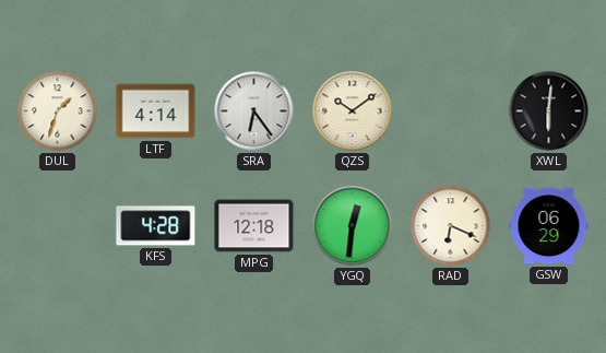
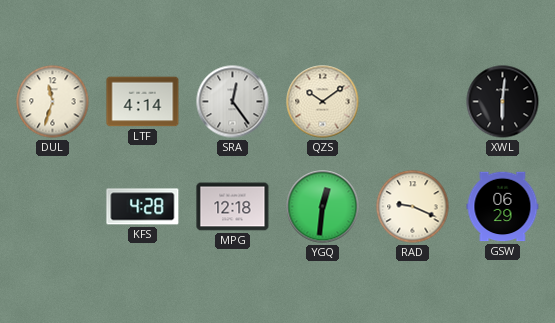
DUL: 1:33 -> 11:33 (53, 102)
SRA: 6:24 -> 12:24 (233, 102)
RAD: 6:19 -> 9:19 (413, 207)
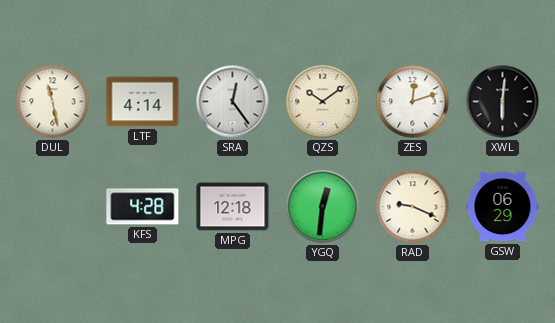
DUL: 11:33 -> 11:28 (53, 102)
ZES: none -> 12:12 (413, 102)
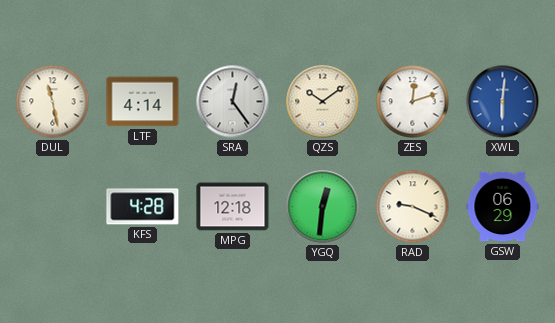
XWL dial: black -> blue (503, 102)
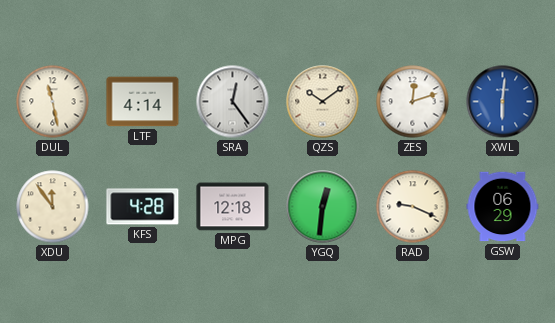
XDU: none -> 11:54 (53, 207)
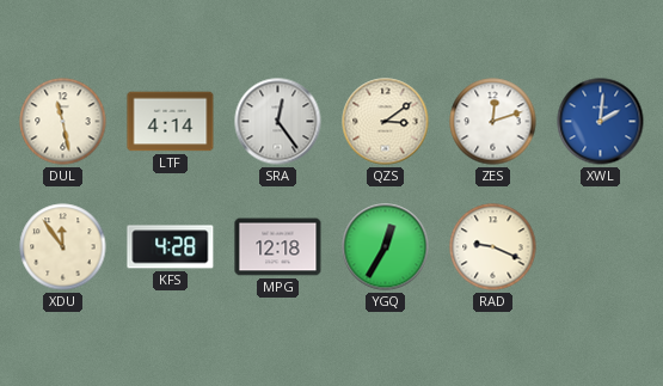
QZS: 10:09 -> 3:09 (386, 122)
XWL: 6:01 -> 2:01 (601, 122)
YGQ: 12:31 -> 12:35 (386, 247)
GSW: 06:29 -> none (503, 207)
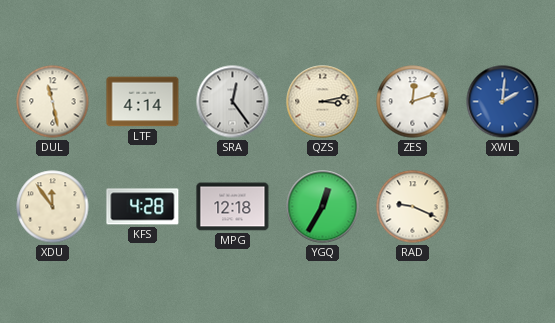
QZS: 3:09 -> 3:13 (323, 102)
